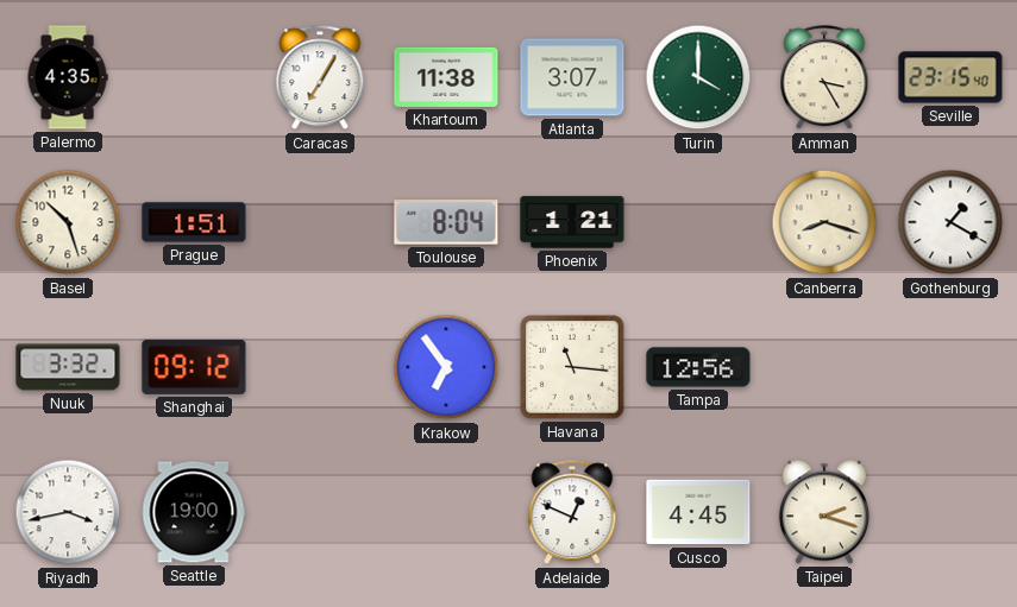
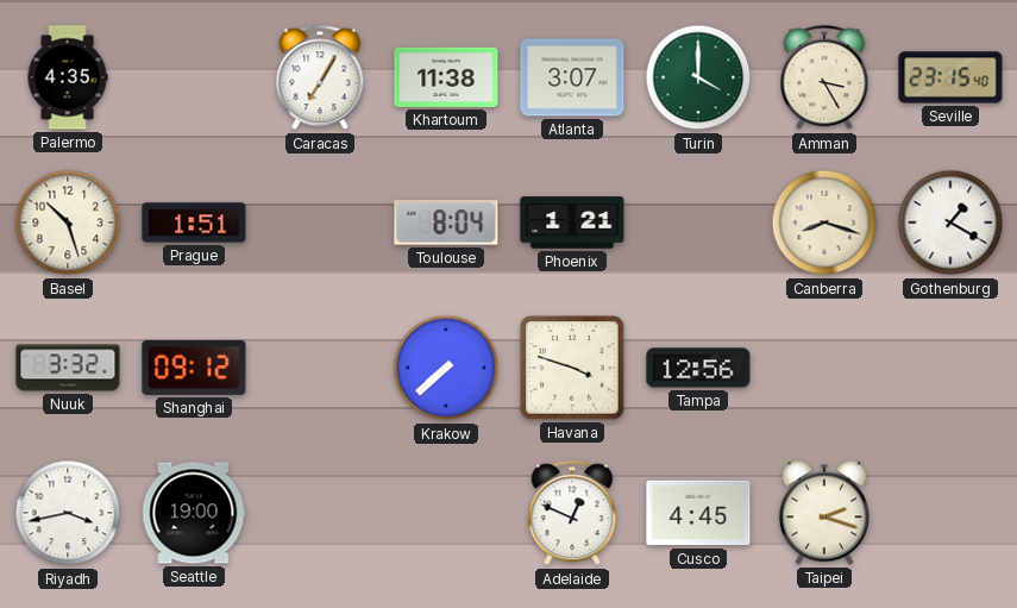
Krakow: 6:54 -> 7:38 (446, 368)
Havana: 11:16 -> 3:48 (572, 368)
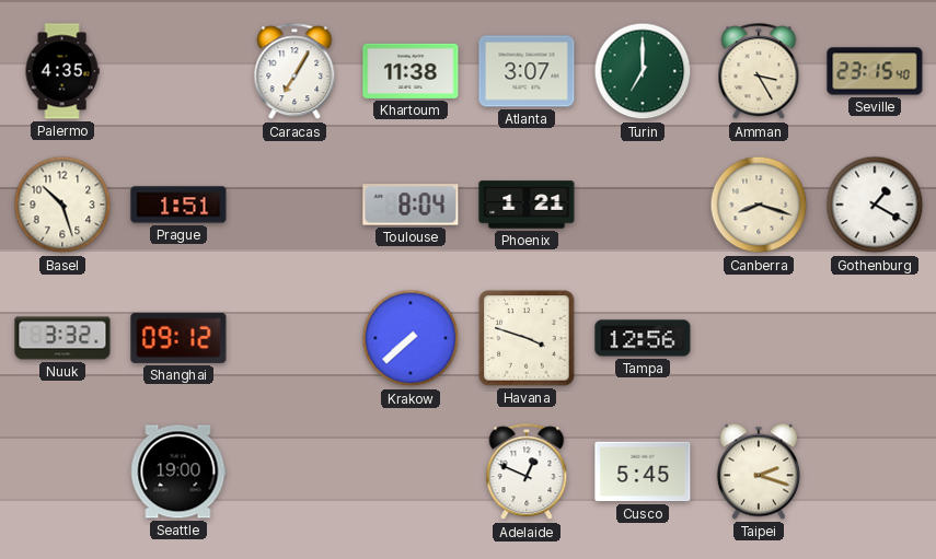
Turin: 4:00 -> 7:00 (643, 71)
Riyadh: 3:43 -> none (68, 513)
Cusco: 4:45 -> 5:45 (643, 471)
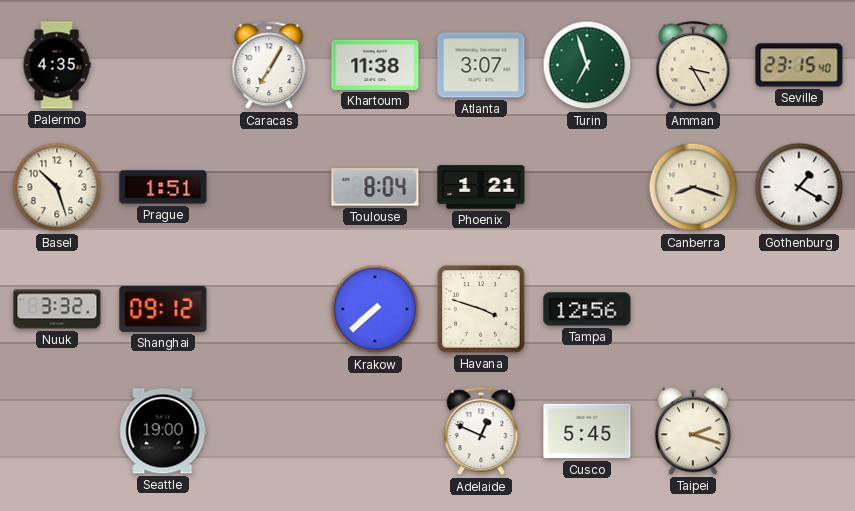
Turin: 7:00 -> 6:57 (587, 65)
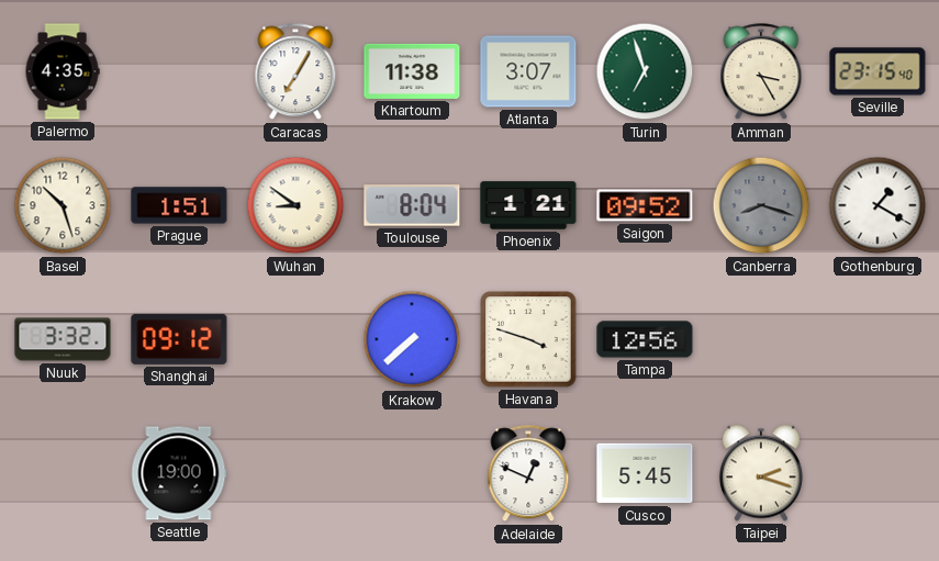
Wuhan: none -> 8:51 (295, 205)
Saigon: none -> 09:52 (645, 205)
Canberra dial: cream -> grey (761, 205)
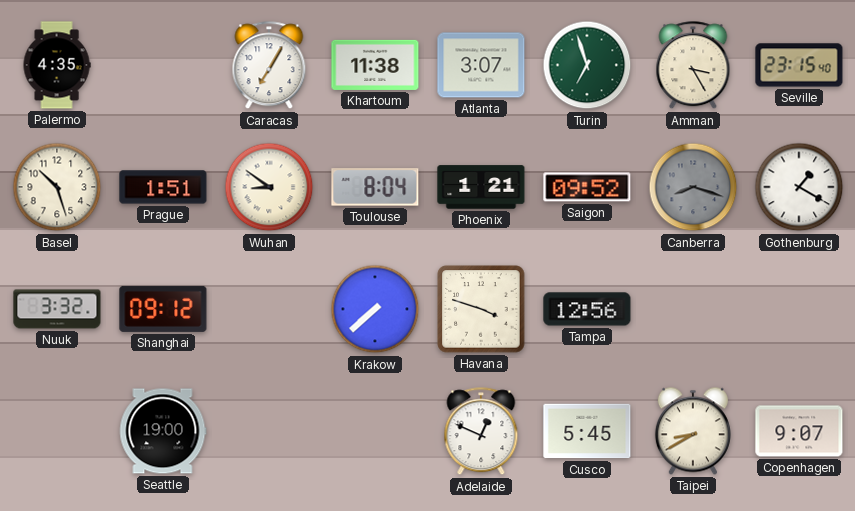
Taipei: 2:18 -> 8:40 (693, 431)
Copenhagen: none -> 9:07 (799, 431)
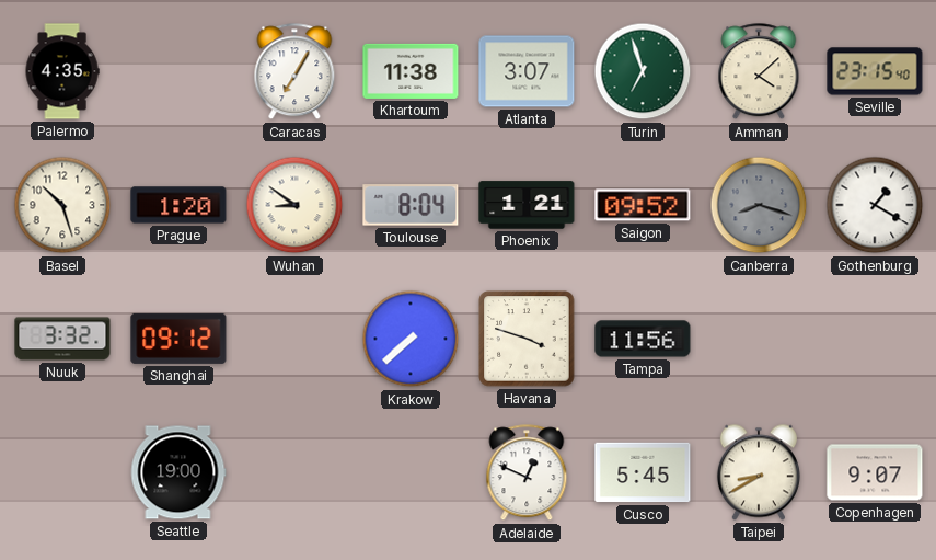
Amman: 3:25 -> 4:08 (759, 72)
Prague: 1:51 -> 1:20 (178, 205)
Tampa: 12:56 -> 11:56 (643, 339)
